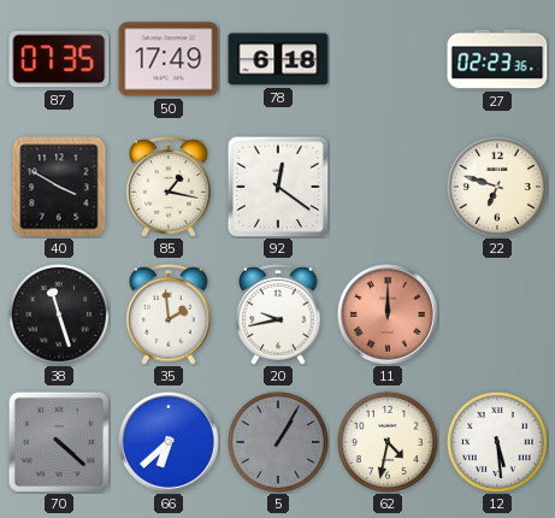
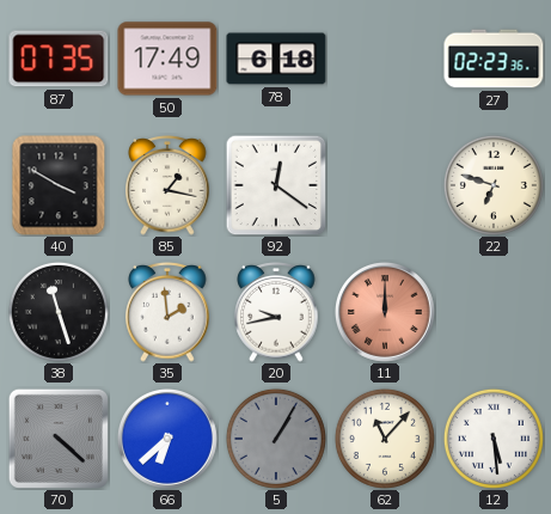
62: 4:32 -> 11:07 (385, 439)
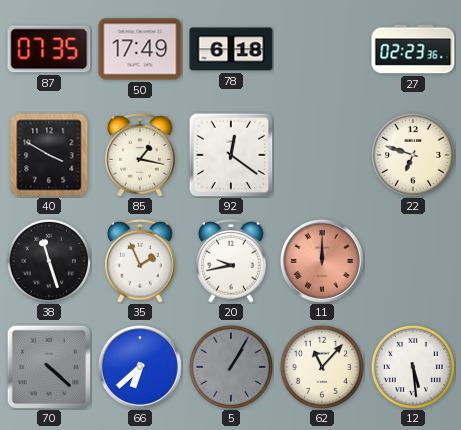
35: 1:59 -> 1:56 (140, 261)
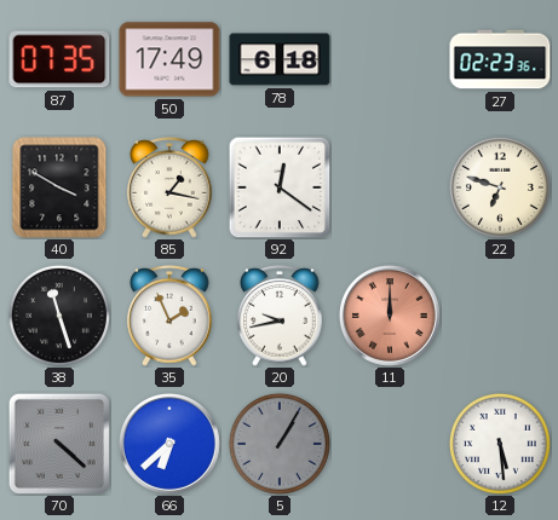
62: 11:07 -> none (322, 367)
